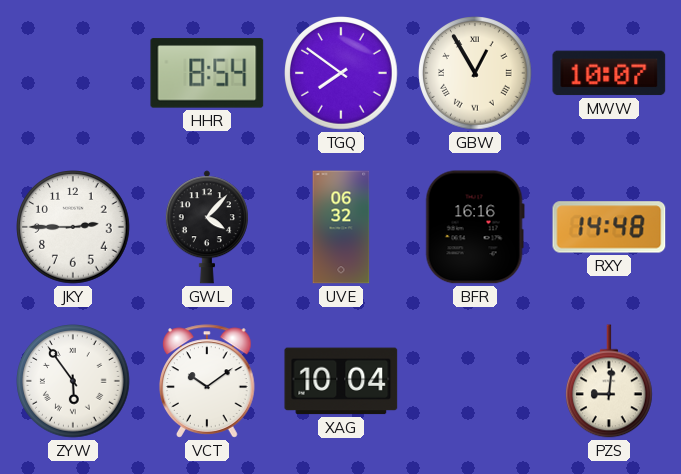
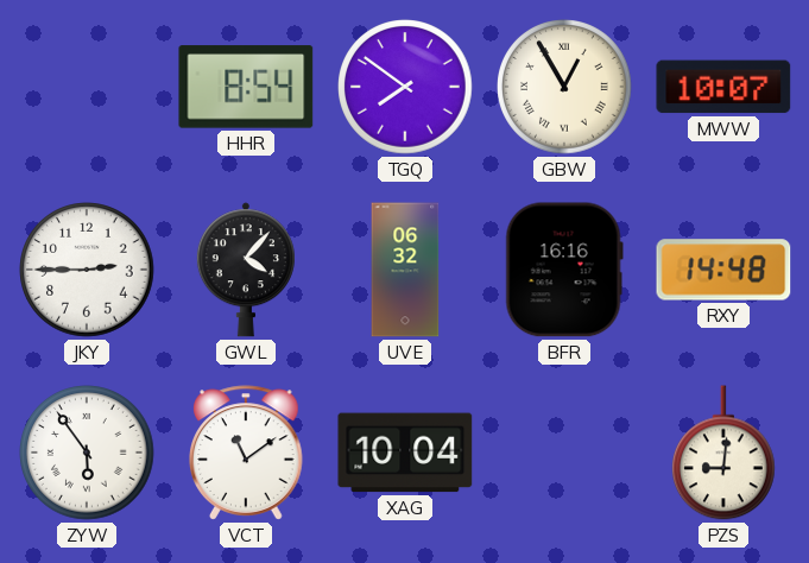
VCT: 10:09 -> 11:09 (247, 453)
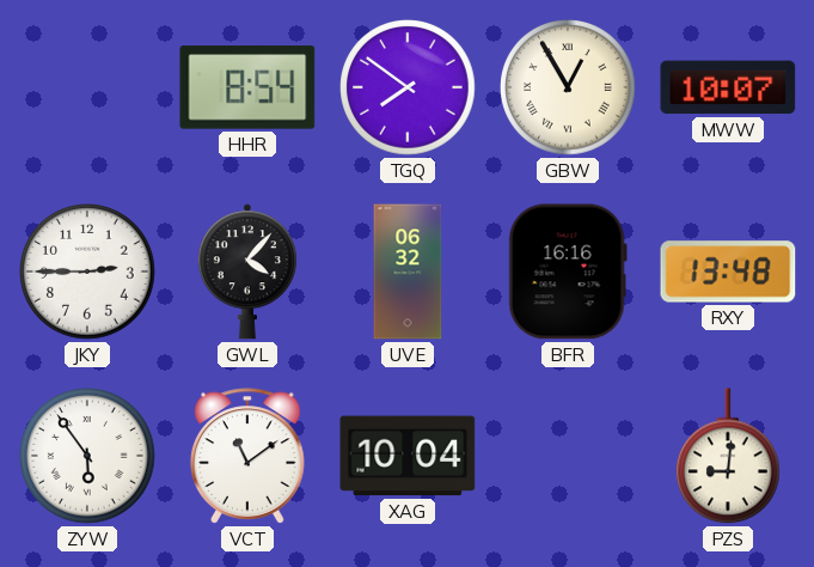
RXY: 14:48 -> 13:48 (728, 272)
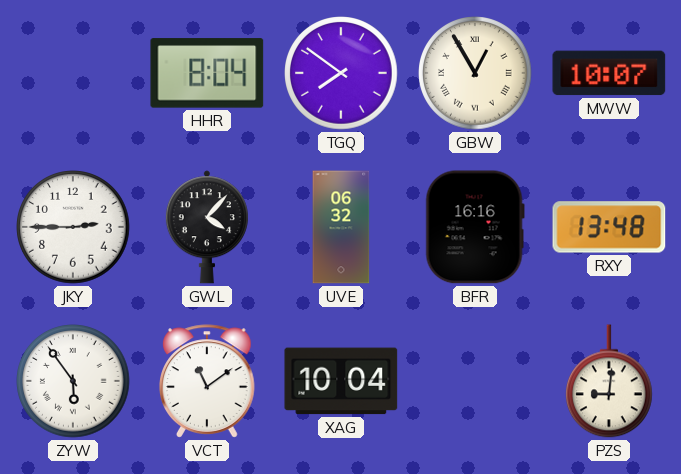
HHR: 8:54 -> 8:04 (207, 73)
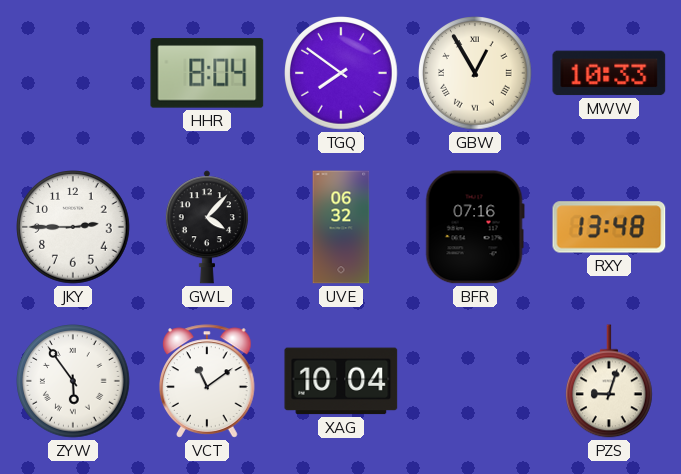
MWW: 10:07 -> 10:33 (609, 73)
BFR: 16:16 -> 07:16 (475, 227)
PZS: 9:01 -> 9:03 (610, 381)
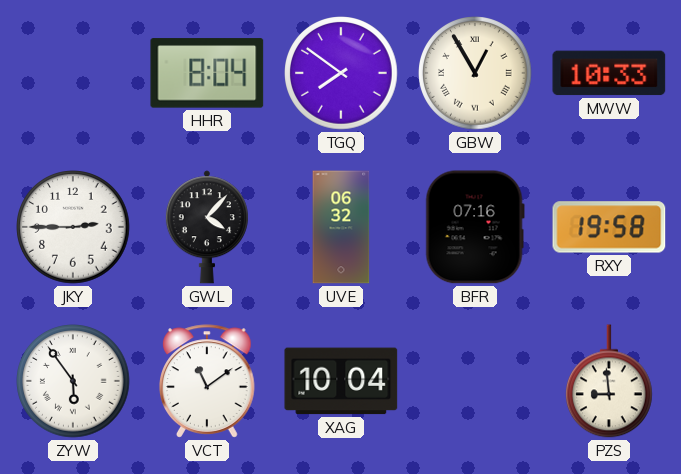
RXY: 13:48 -> 19:58 (609, 227)
PZS: 9:03 -> 8:59 (610, 381)
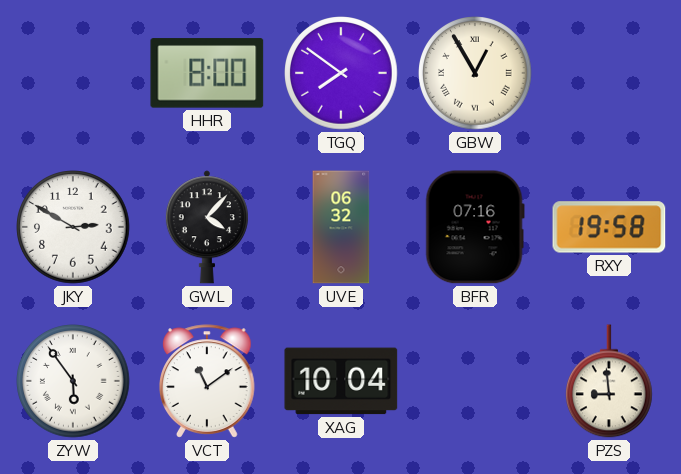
HHR: 8:04 -> 8:00 (207, 73)
MWW: 10:33 -> none (609, 73)
JKY: 2:45 -> 2:50 (73, 227)
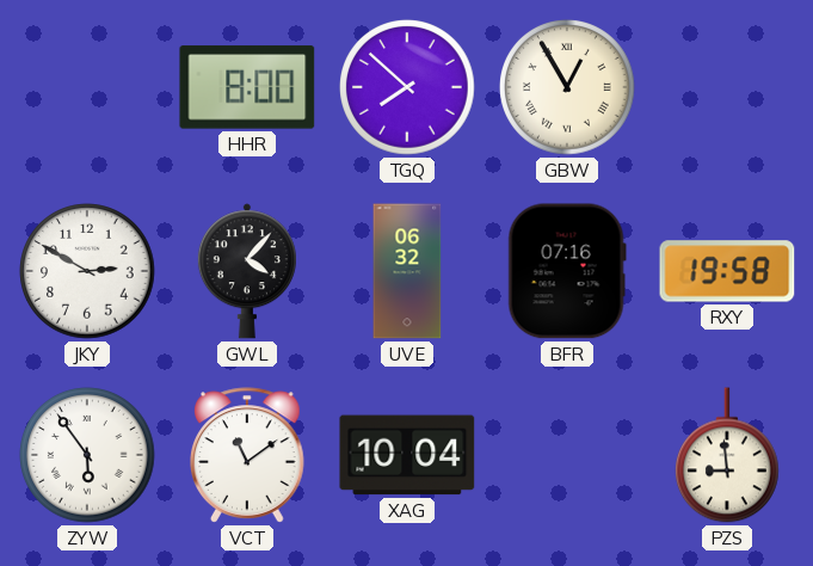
TGQ: 7:51 -> 7:52 (407, 87)
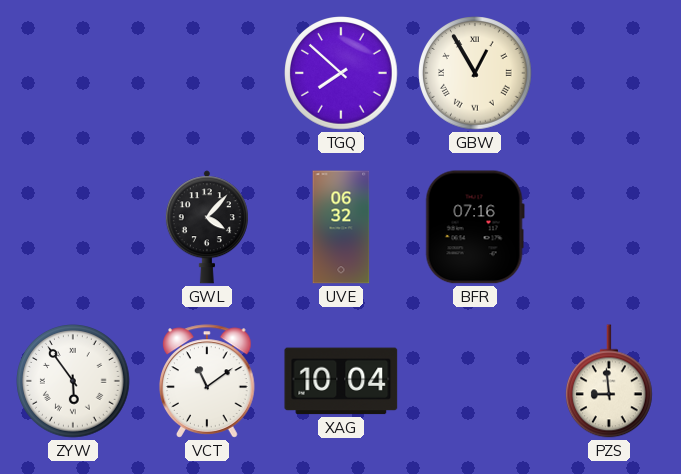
HHR: 8:00 -> none (247, 87)
JKY: 2:50 -> none (87, 271)
RXY: 19:58 -> none (727, 271)
